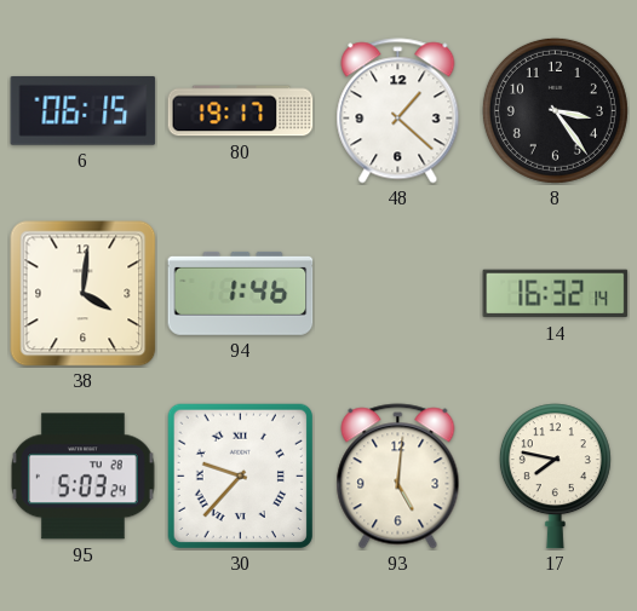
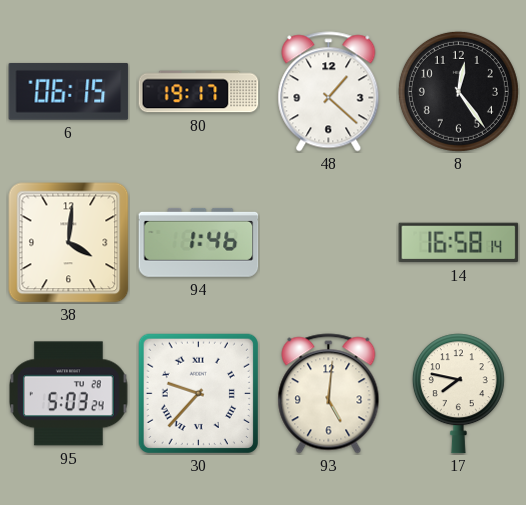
8: 3:24 -> 12:24 (458, 91)
14: 16:32 -> 16:58 (459, 243)
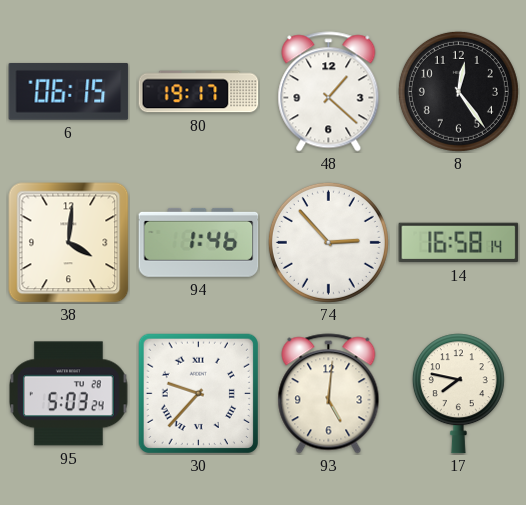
74: none -> 2:53 (328, 242)
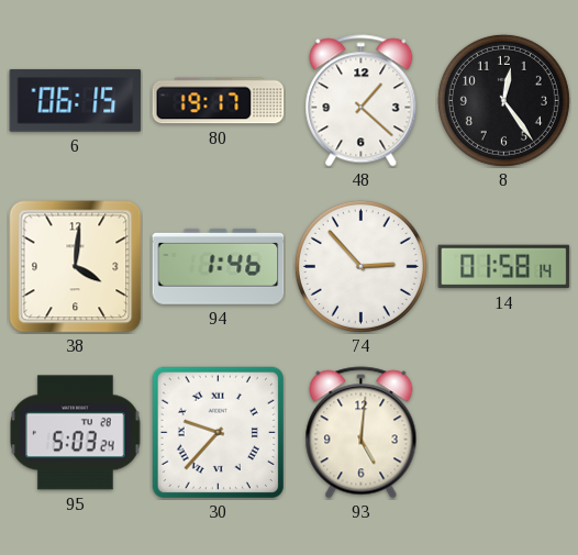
14: 16:58 -> 01:58 (504, 267)
17: 7:47 -> none (458, 394)
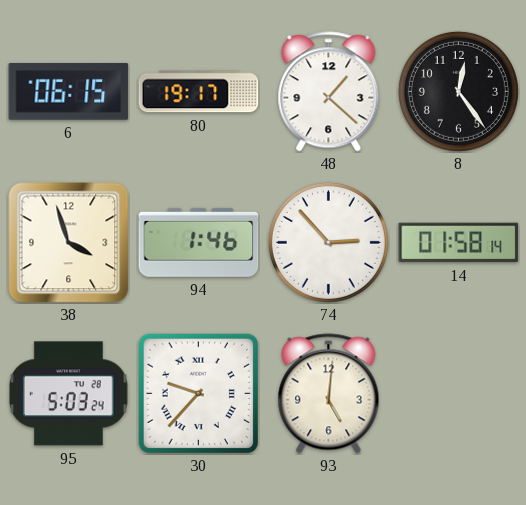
38: 4:01 -> 3:57 (69, 243)
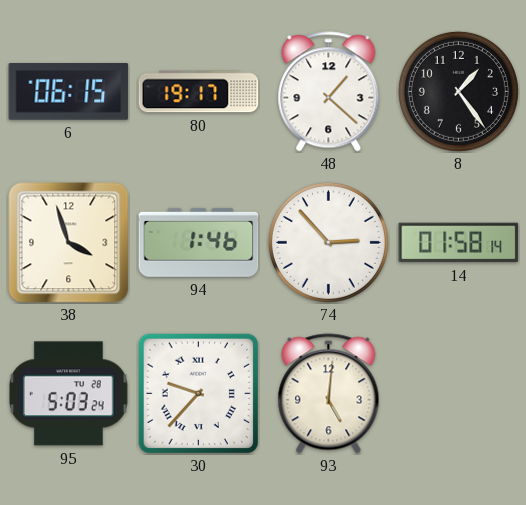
8: 12:24 -> 1:24 (458, 91)
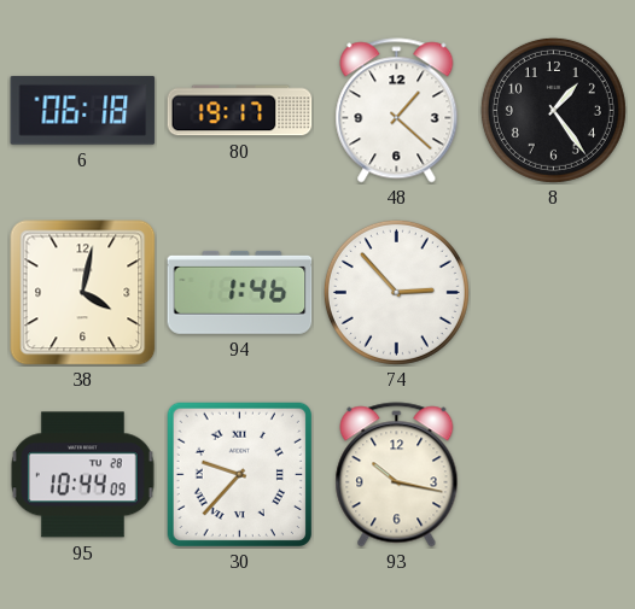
6: 06:15 -> 06:18 (83, 110)
38: 3:57 -> 4:02 (83, 293)
14: 01:58 -> none (459, 243)
95: 5:03 -> 10:44 (83, 475)
93: 5:01 -> 10:17 (397, 475)
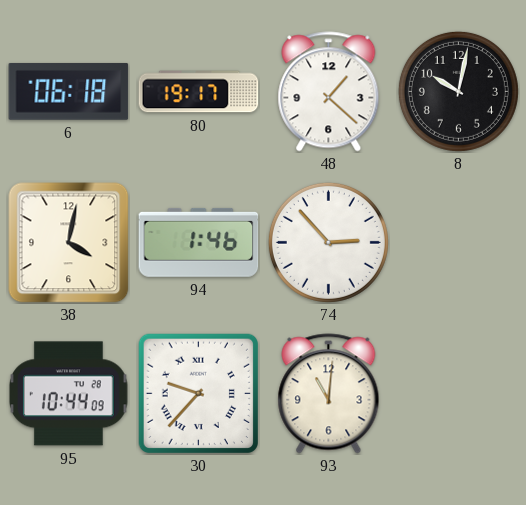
8: 1:24 -> 10:02 (458, 91)
93: 10:17 -> 11:01 (329, 394)
